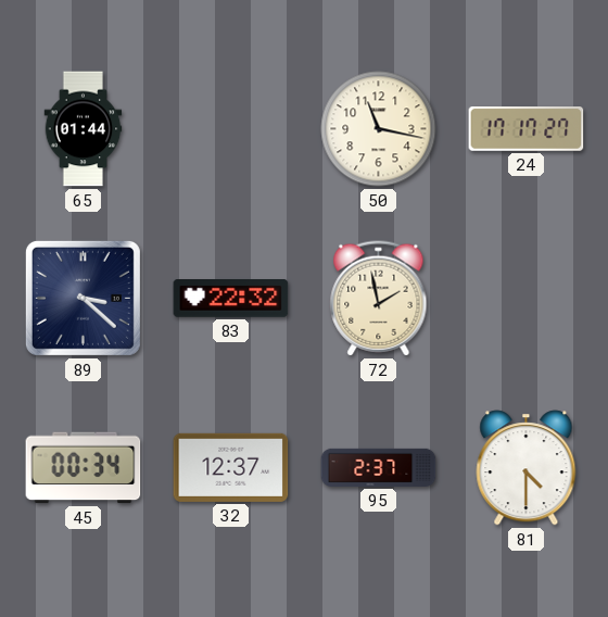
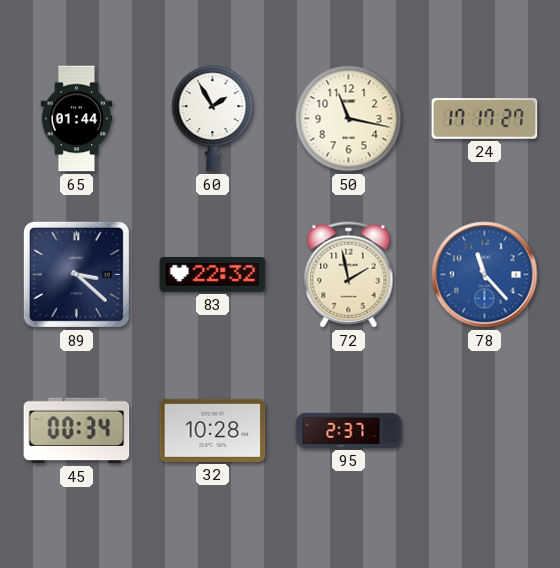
60: none -> 1:55 (213, 119)
78: none -> 11:23 (485, 275)
32: 12:37 -> 10:28 (213, 430)
81: 4:30 -> none (527, 468)
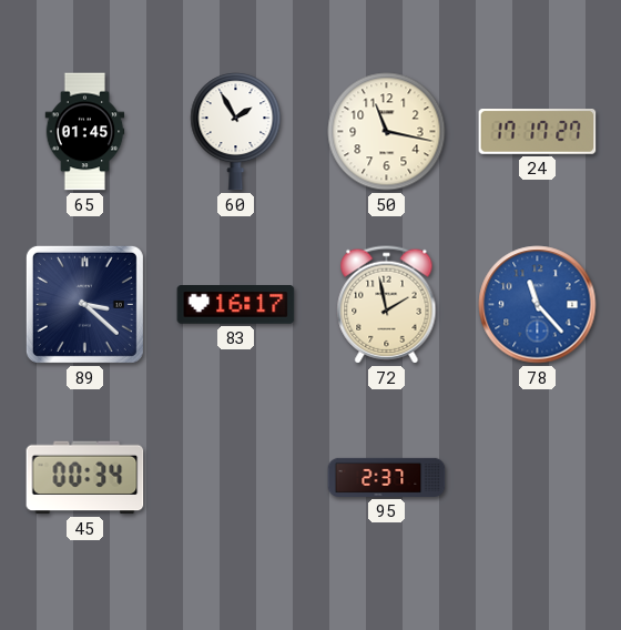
65: 01:44 -> 01:45 (85, 132)
83: 22:32 -> 16:17 (236, 305)
32: 10:28 -> none (213, 430)
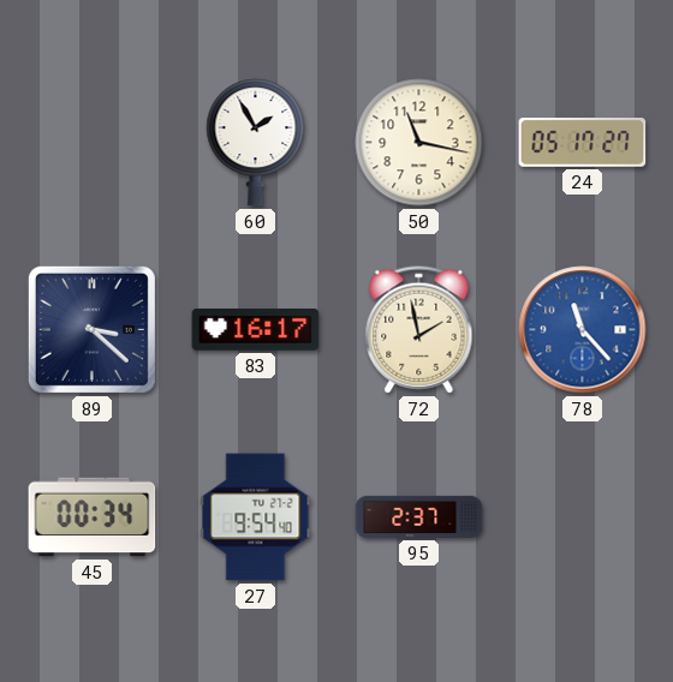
65: 01:45 -> none (85, 132)
24: 17:17 -> 05:17 (583, 143)
27: none -> 9:54 (256, 518)
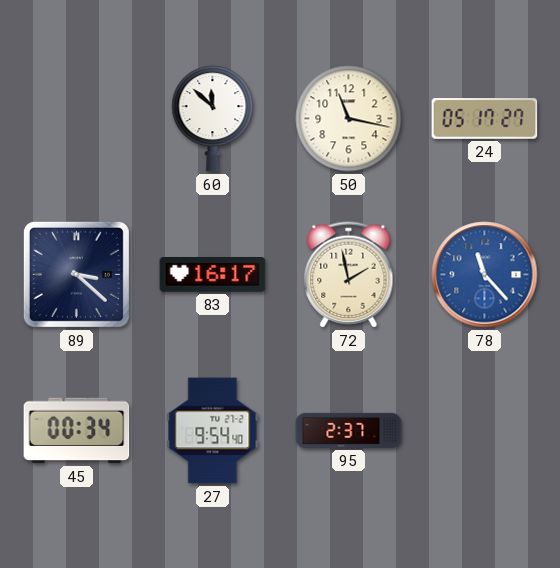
60: 1:55 -> 11:52 (213, 119)
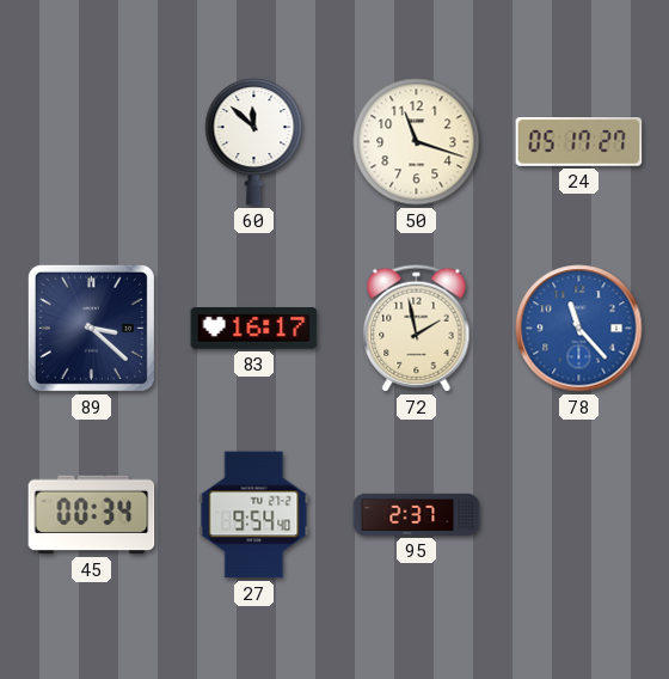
50: 11:17 -> 11:18 (417, 142)
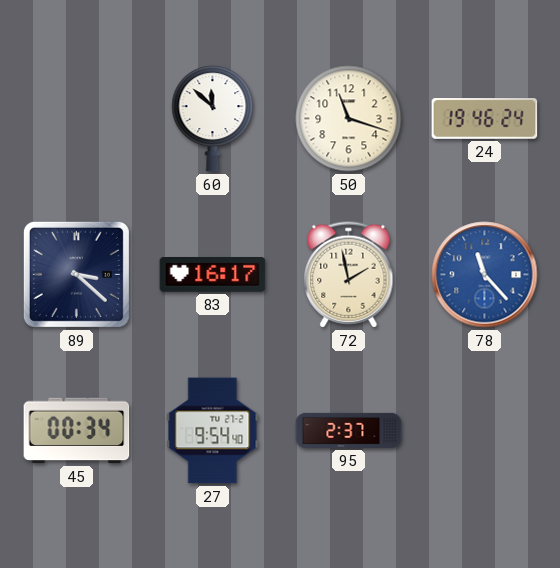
24: 05:17 -> 19:46 (485, 119)
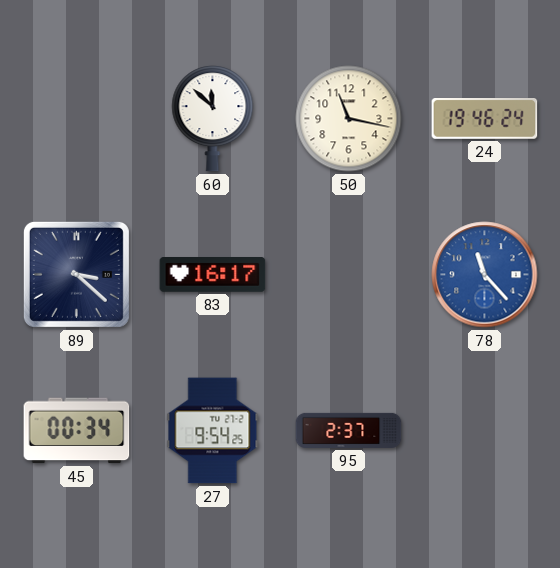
50: 11:18 -> 11:17 (349, 119)
72: 1:58 -> none (349, 275)
27: 9:54:40 -> 9:54:25 (213, 431)
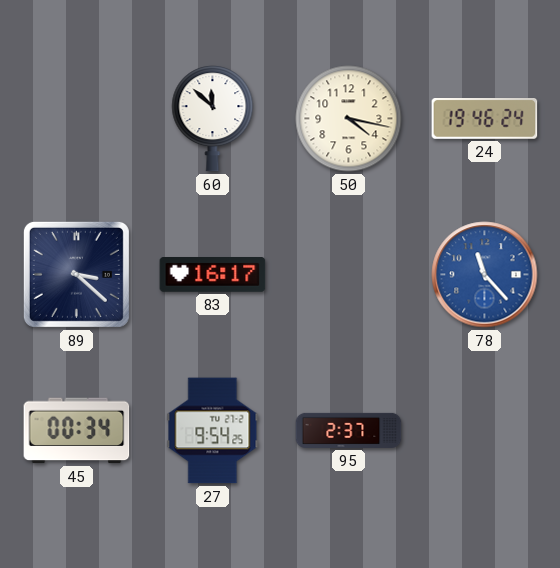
50: 11:17 -> 4:17 (349, 119)
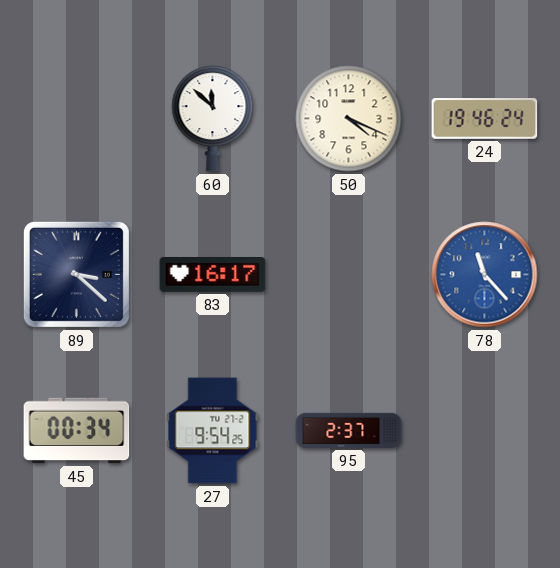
50: 4:17 -> 4:19 (349, 119)
